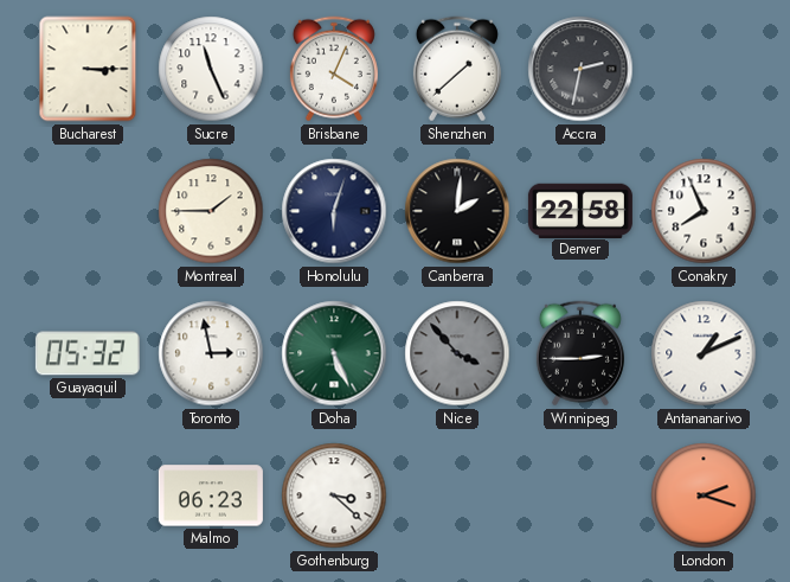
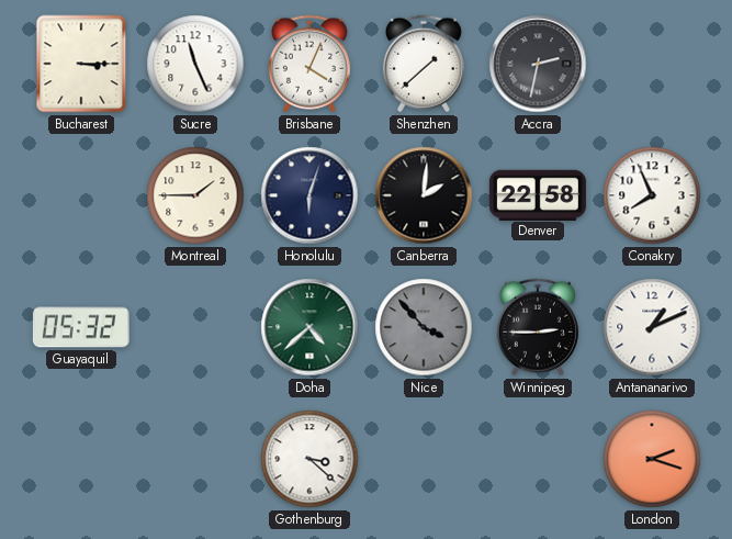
Toronto: 2:58 -> none (211, 353)
Doha: 5:26 -> 4:38 (309, 327)
Malmo: 06:23 -> none (211, 495)
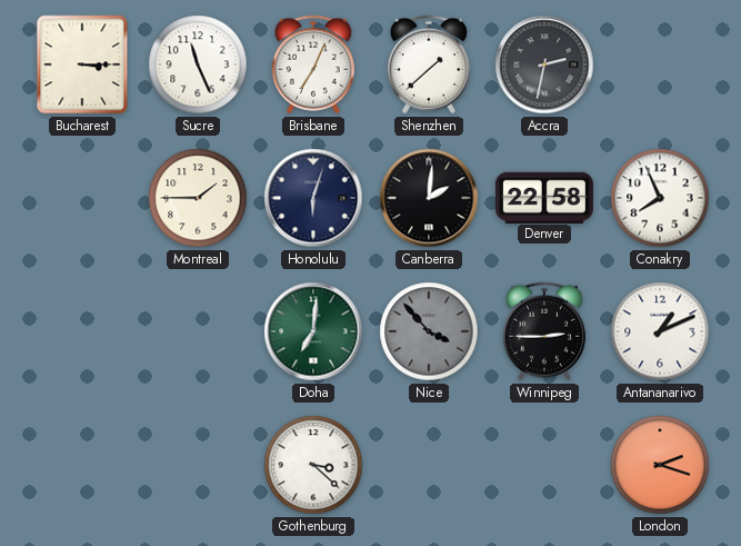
Brisbane: 4:04 -> 7:04 (313, 64)
Guayaquil: 05:32 -> none (81, 327)
Doha: 4:38 -> 7:01 (313, 331)
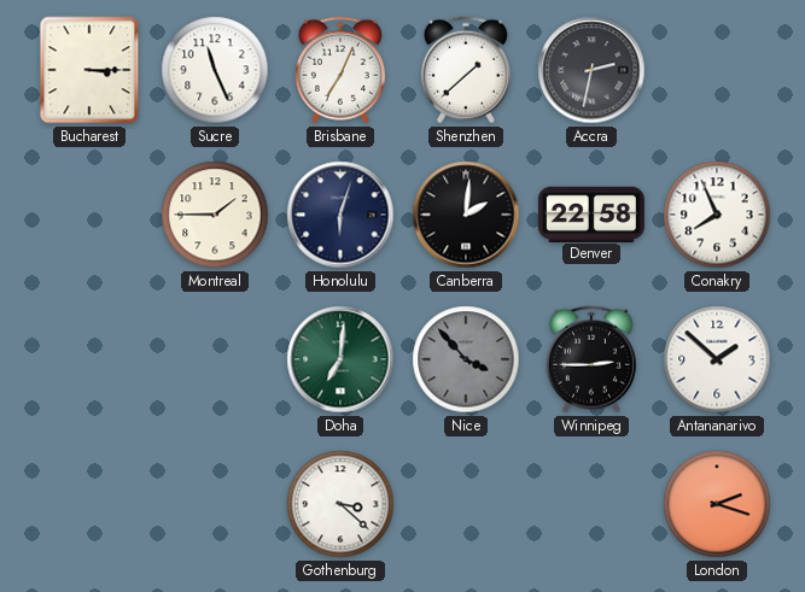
Antananarivo: 1:11 -> 1:52 (717, 359)
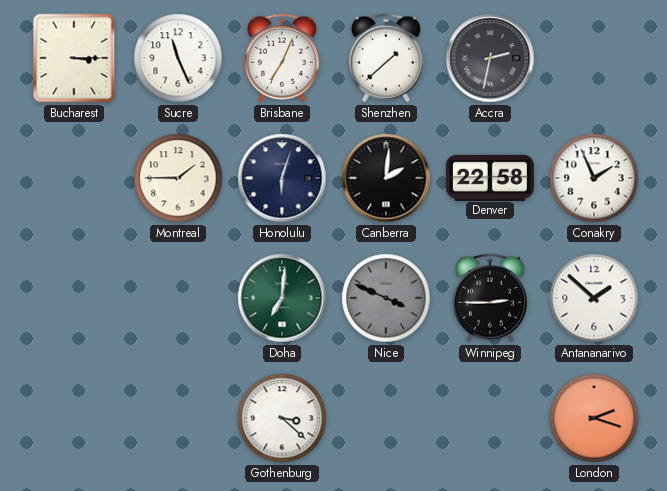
Conakry: 7:56 -> 1:56 (594, 178)
Nice: 3:53 -> 3:49 (386, 298)
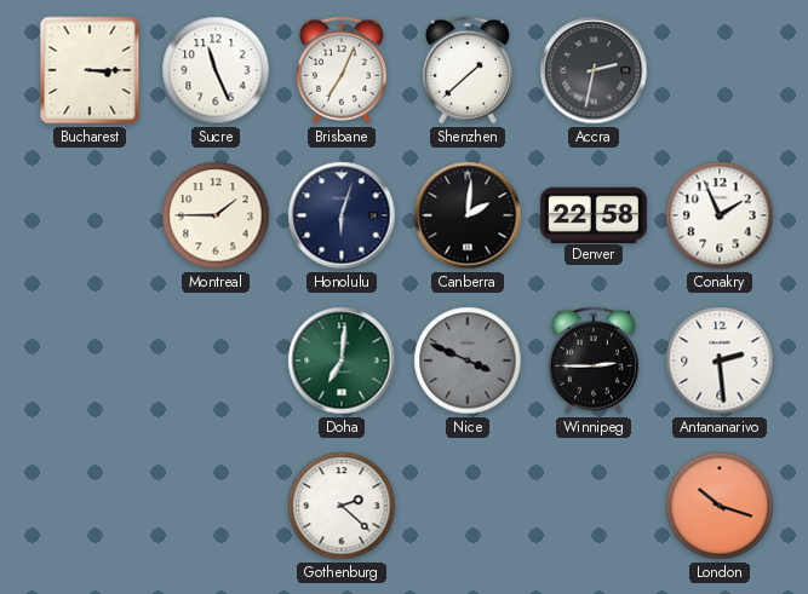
Antananarivo: 1:52 -> 2:29 (720, 361)
Gothenburg: 3:22 -> 2:22 (342, 506)
London: 2:18 -> 10:18 (720, 506)
